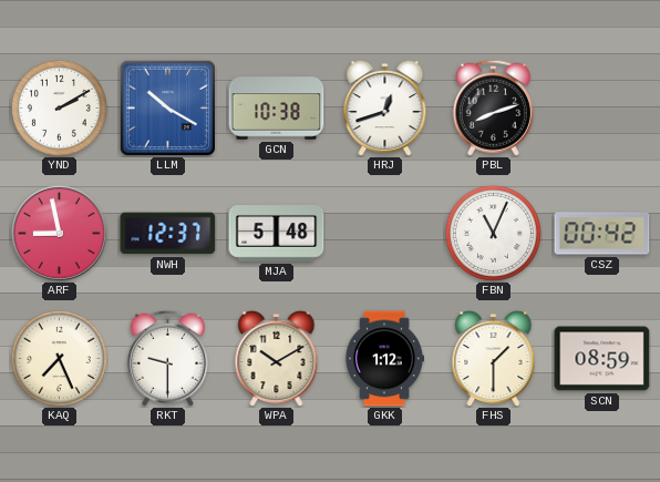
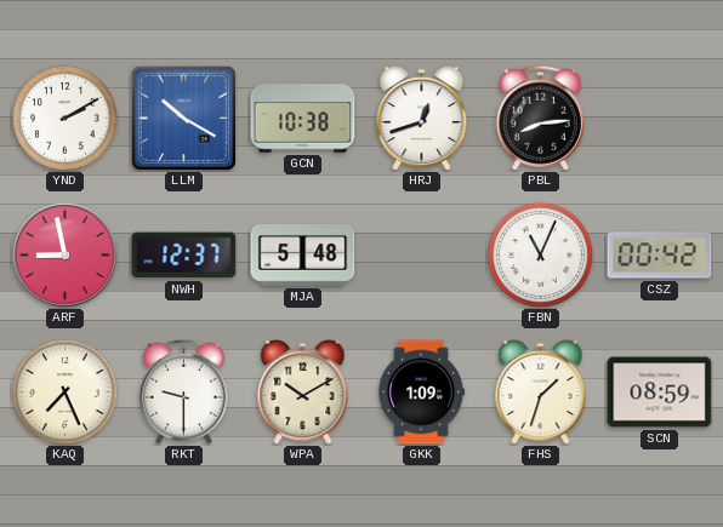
PBL: 8:12 -> 8:14 (540, 118)
GKK: 1:12 -> 1:09 (421, 393)
FHS: 1:30 -> 1:33 (541, 391)
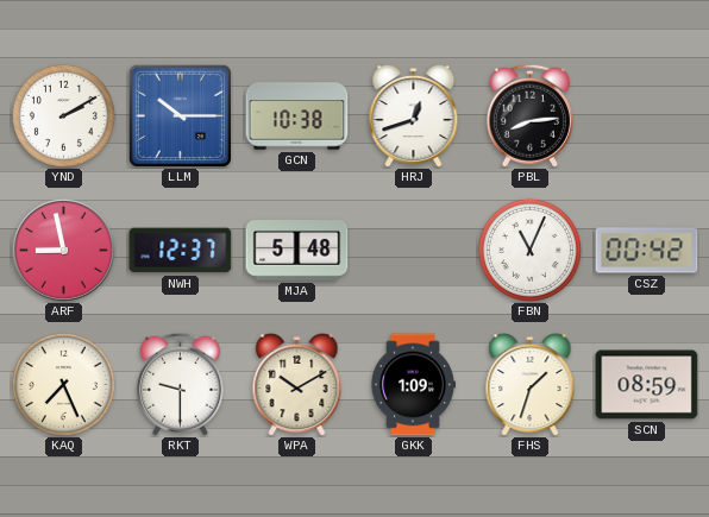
LLM: 10:20 -> 10:15 (180, 115)
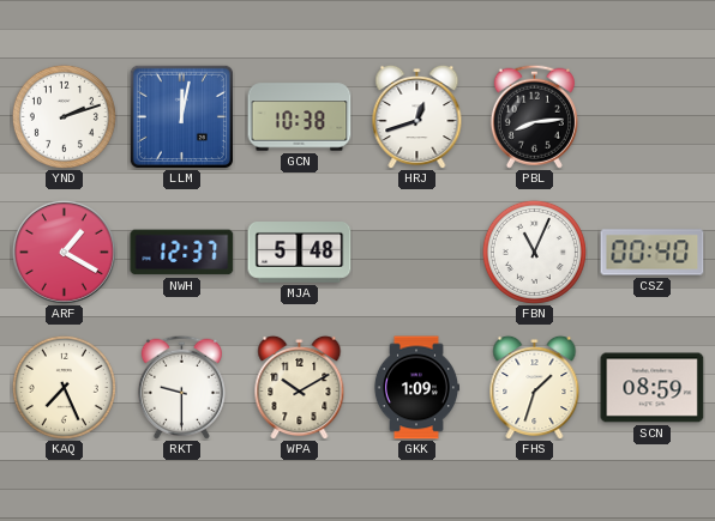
YND: 2:10 -> 2:12 (64, 116)
LLM: 10:15 -> 12:02 (181, 116)
ARF: 8:58 -> 1:20 (64, 252)
CSZ: 00:42 -> 00:40 (653, 253)
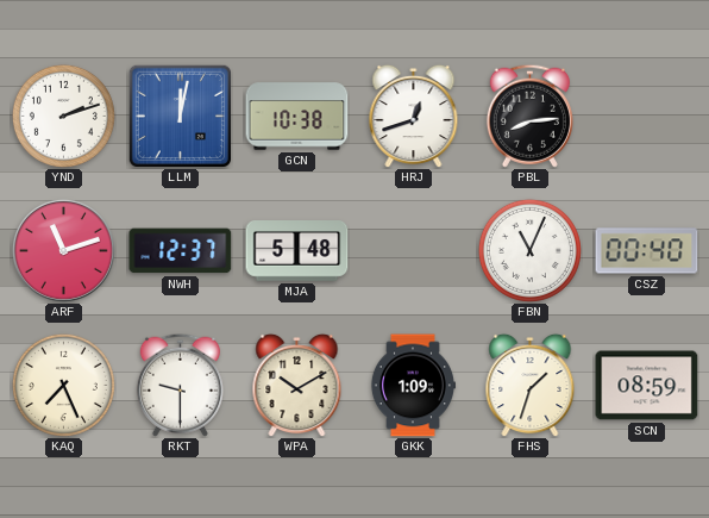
ARF: 1:20 -> 11:12 (63, 250)
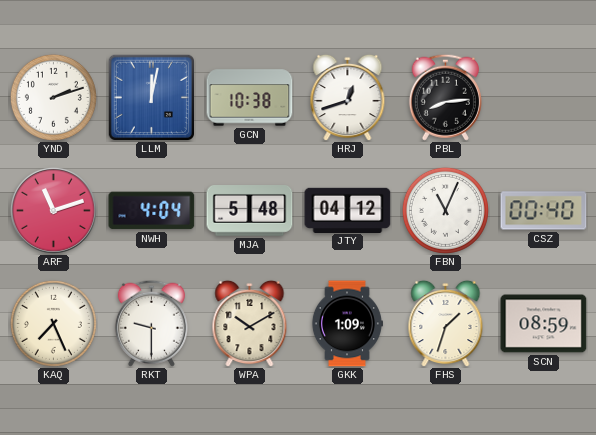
NWH: 12:37 -> 4:04 (152, 211)
JTY: none -> 04:12 (348, 210)
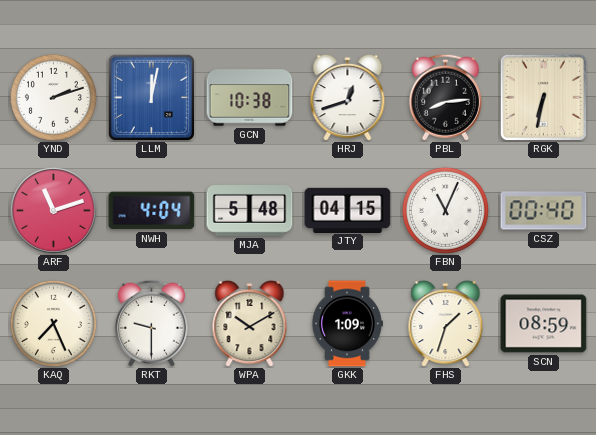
RGK: none -> 6:32 (543, 97)
JTY: 04:12 -> 04:15 (348, 210)
